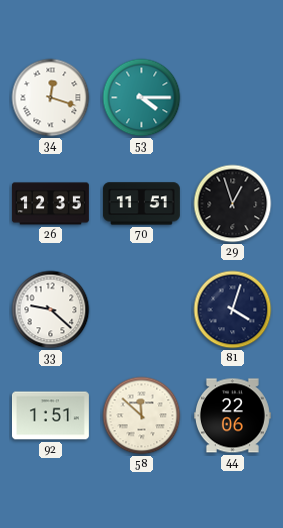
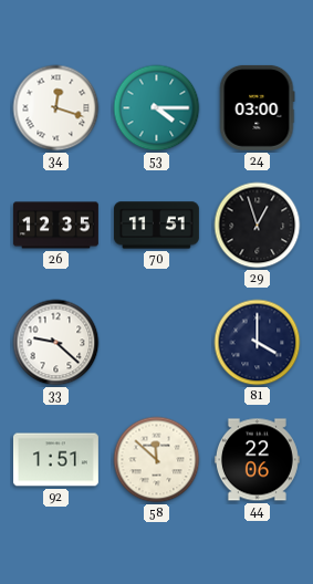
24: none -> 03:00 (257, 107)
81: 4:03 -> 4:00 (258, 343)
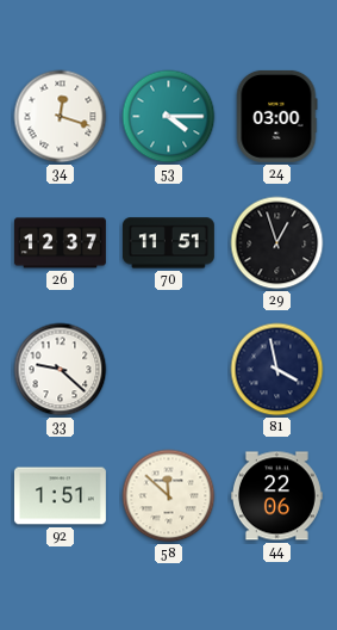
26: 12:35 -> 12:37 (60, 243)
81: 4:00 -> 3:58 (277, 370)
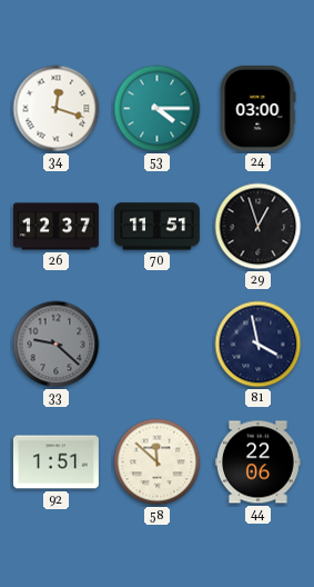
33 dial: white -> grey (57, 345)
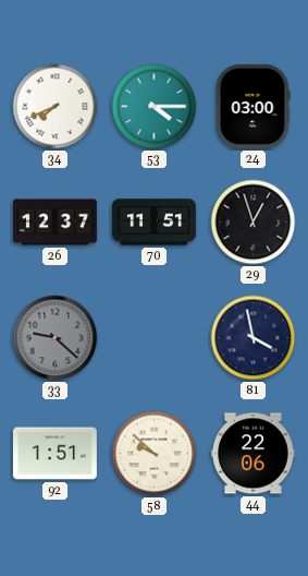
34: 12:18 -> 7:41 (56, 107)
58: 11:52 -> 9:52 (155, 454)
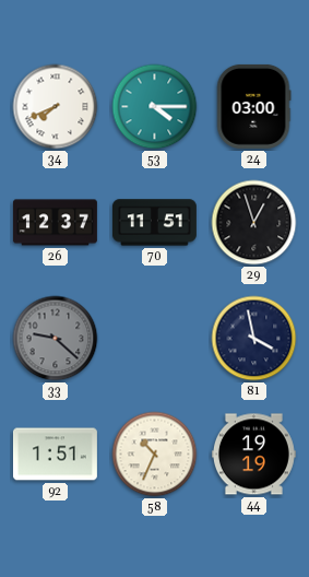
58: 9:52 -> 10:34 (155, 455)
44: 22:06 -> 19:19 (253, 455)
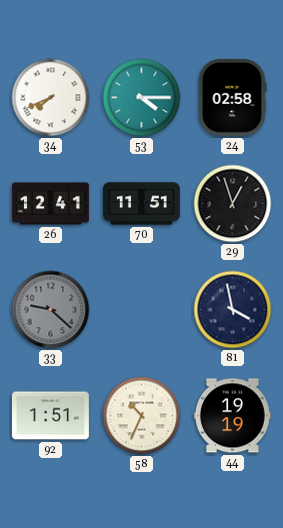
24: 03:00 -> 02:58 (232, 97)
26: 12:37 -> 12:41 (50, 204)
